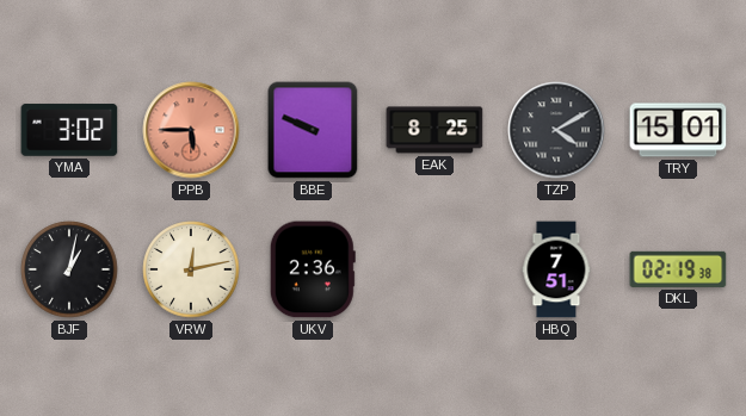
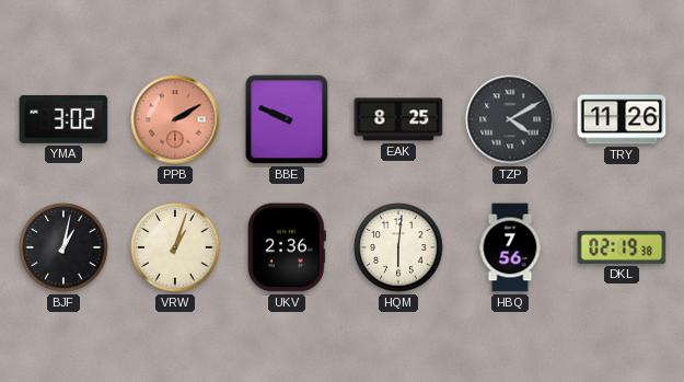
PPB: 5:45 -> 2:10 (175, 119)
TRY: 15:01 -> 11:26 (622, 119)
VRW: 12:13 -> 1:03 (175, 247)
HQM: none -> 6:01 (398, 247)
HBQ: 7:51 -> 7:56 (510, 247)
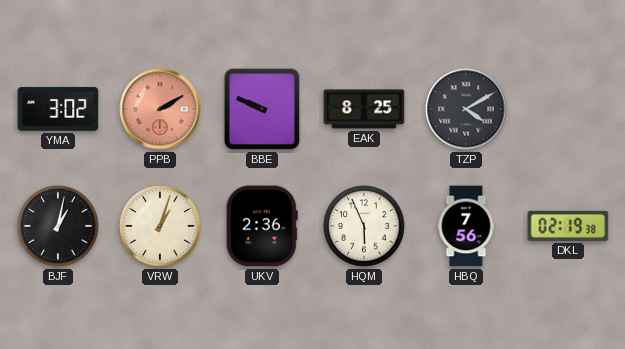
TRY: 11:26 -> none (622, 119)
HQM: 6:01 -> 5:56 (364, 226)
